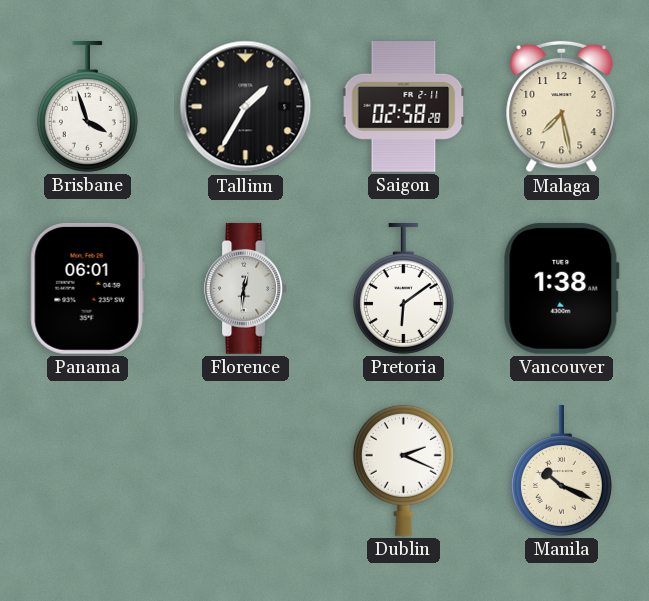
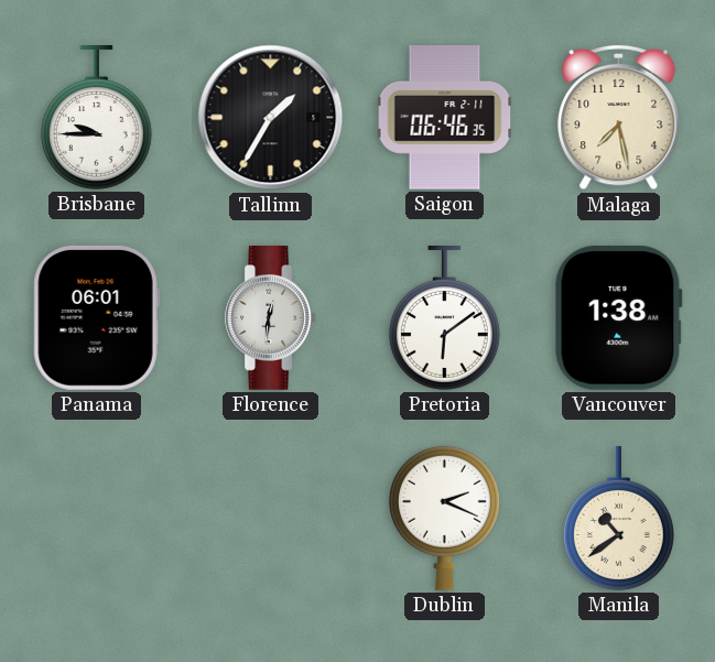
Brisbane: 3:57 -> 9:45 (96, 118)
Saigon: 02:58 -> 06:46 (445, 118)
Manila: 10:19 -> 10:39 (618, 519)
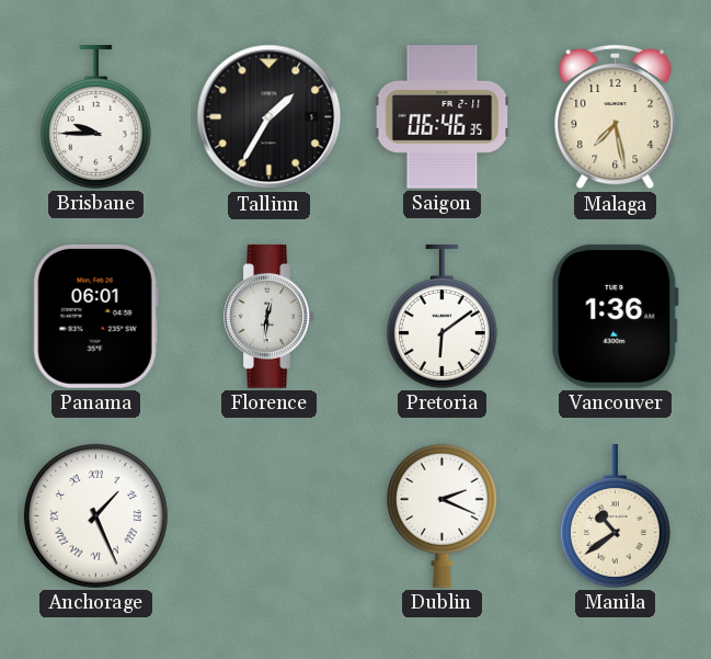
Vancouver: 1:38 -> 1:36 (615, 316)
Anchorage: none -> 1:26 (95, 515)
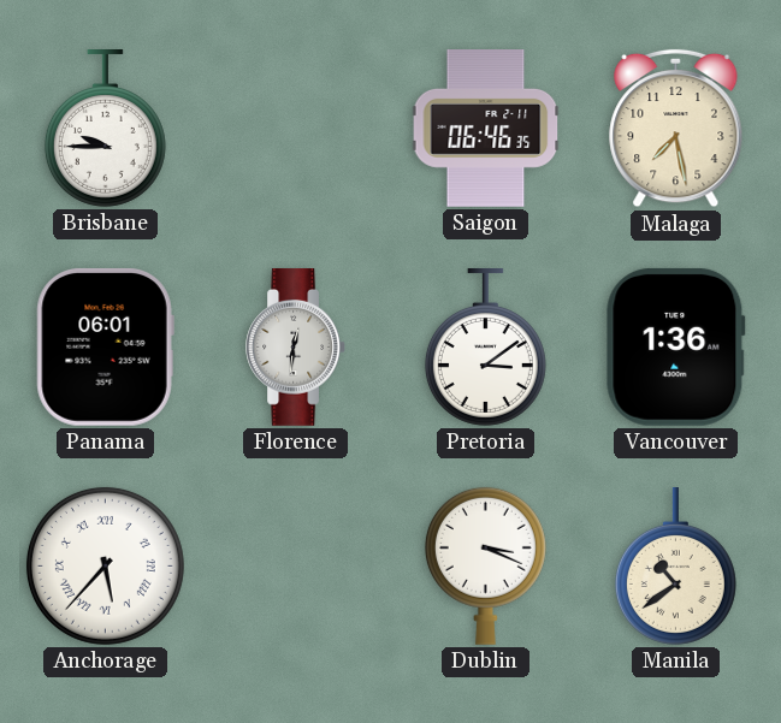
Tallinn: 1:35 -> none (270, 117)
Pretoria: 6:09 -> 3:09 (485, 348)
Anchorage: 1:26 -> 5:37 (105, 565)
Dublin: 2:19 -> 3:19 (485, 565)
